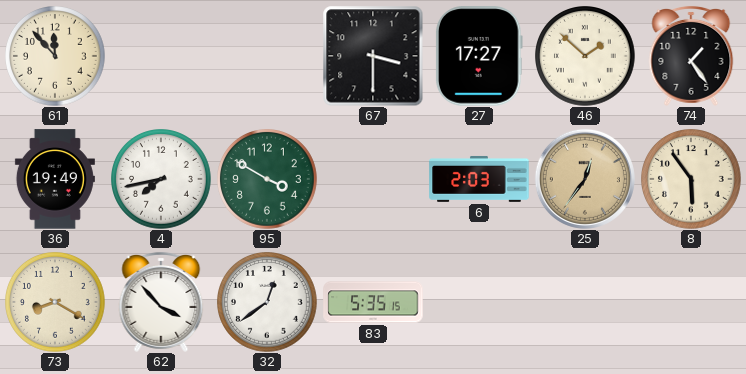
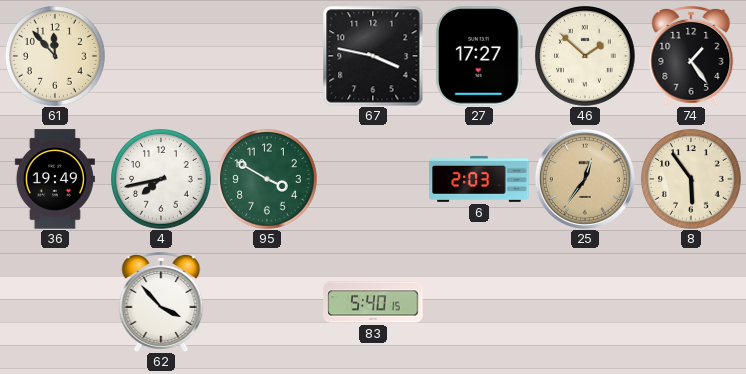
67: 3:30 -> 3:47 (373, 56)
73: 8:20 -> none (56, 303)
32: 12:39 -> none (268, 303)
83: 5:35 -> 5:40 (373, 302)
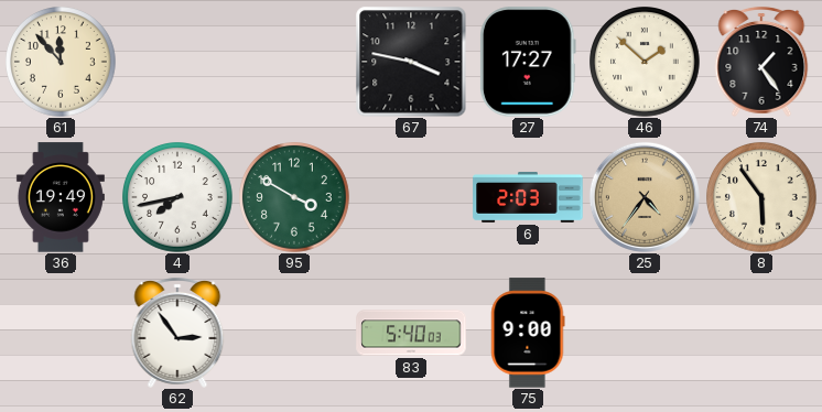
25: 12:36 -> 4:36 (645, 197)
62: 3:53 -> 2:54 (177, 333)
83: 5:40:15 -> 5:40:03 (411, 333)
75: none -> 9:00 (528, 333)
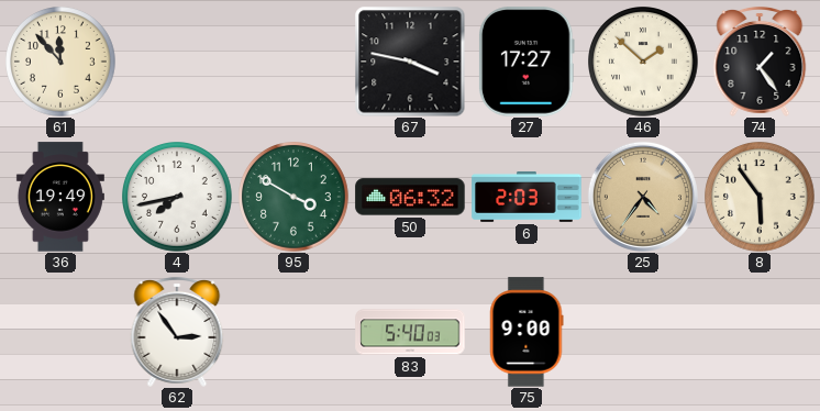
50: none -> 06:32 (410, 197)
